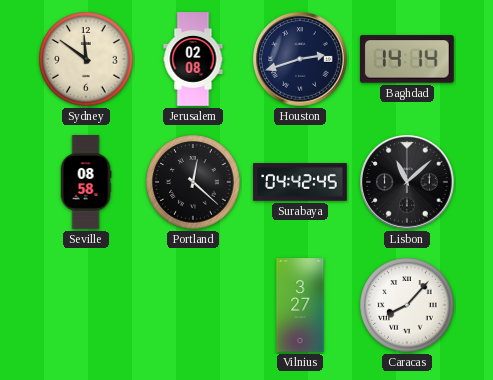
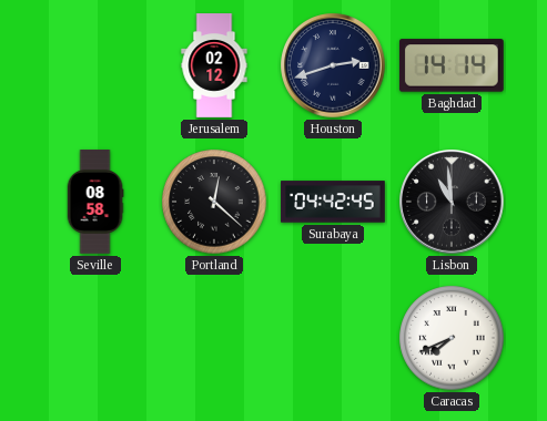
Sydney: 11:51 -> none (86, 59)
Jerusalem: 02:08 -> 02:12 (214, 65)
Lisbon: 11:08 -> 10:59 (452, 202)
Vilnius: 3:27 -> none (300, 305)
Caracas: 8:07 -> 7:41 (452, 338)
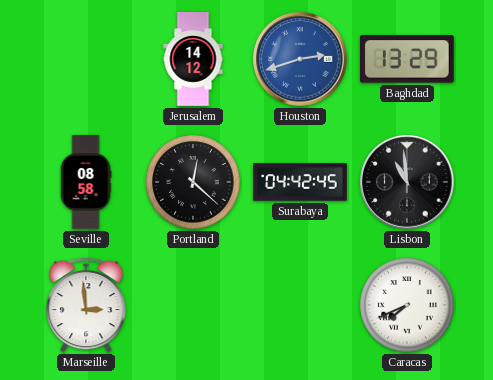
Jerusalem: 02:12 -> 14:12 (193, 59)
Houston dial: navy -> blue (300, 59)
Baghdad: 14:14 -> 13:29 (407, 59)
Marseille: none -> 2:59 (86, 305)
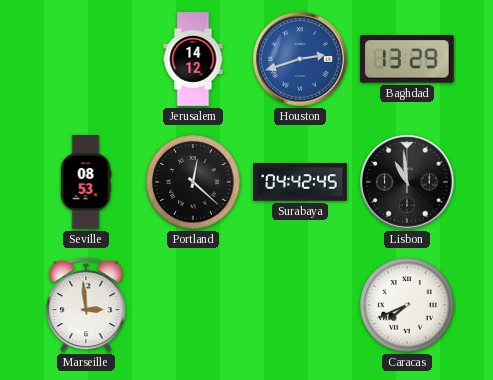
Seville: 08:58 -> 08:53 (86, 182)
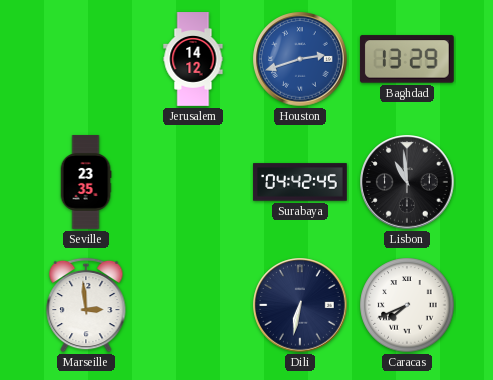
Seville: 08:53 -> 23:35 (86, 182)
Portland: 12:22 -> none (193, 182)
Dili: none -> 6:32 (300, 305)
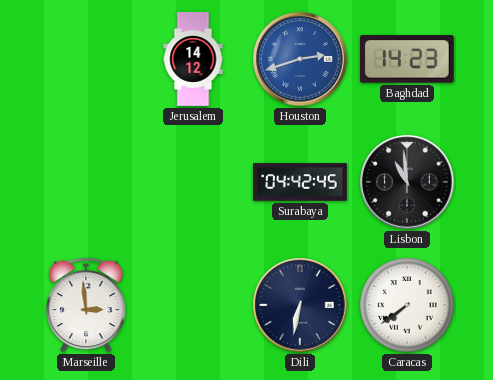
Baghdad: 13:29 -> 14:23 (407, 59)
Seville: 23:35 -> none (86, 182)
Caracas: 7:41 -> 7:39 (407, 305)
